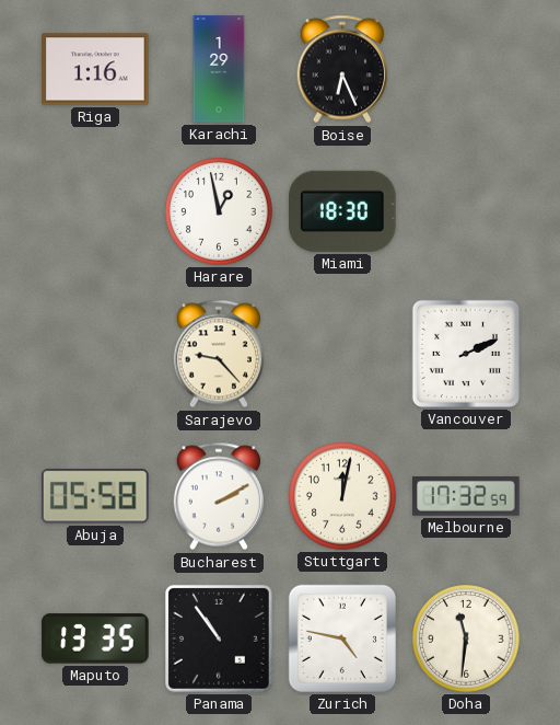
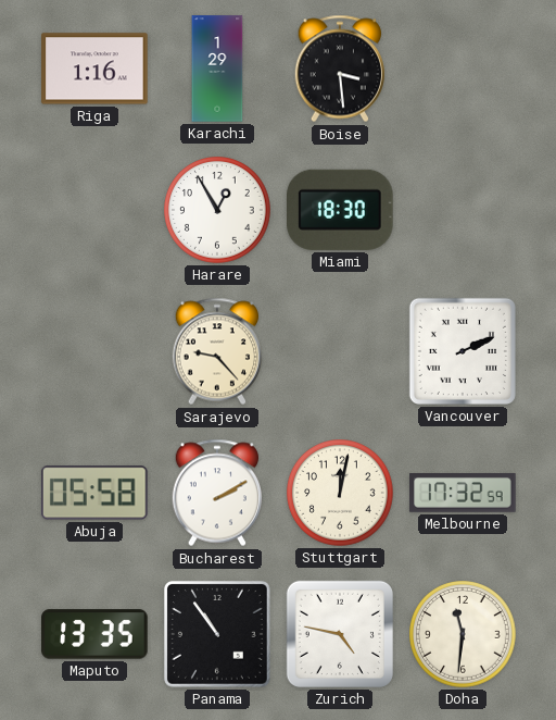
Boise: 6:26 -> 3:29 (339, 69)
Harare: 12:58 -> 12:55 (217, 210)
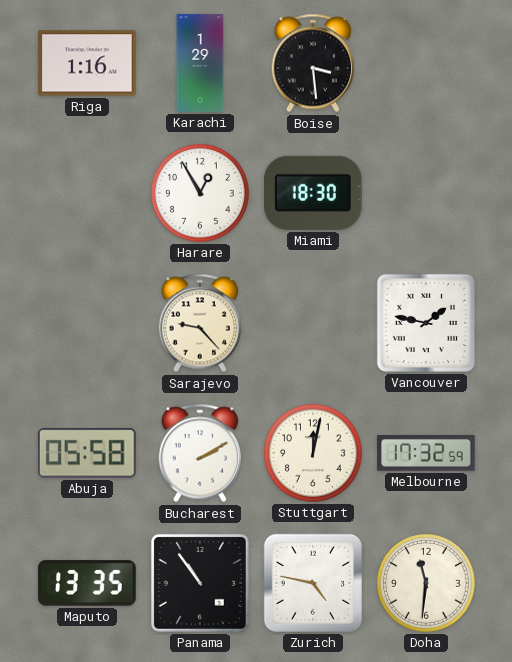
Vancouver: 2:11 -> 1:47 (426, 323)
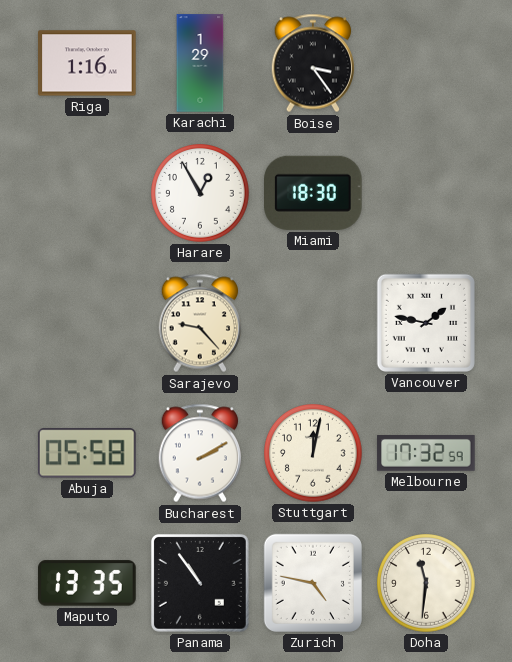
Boise: 3:29 -> 3:24 (312, 63)
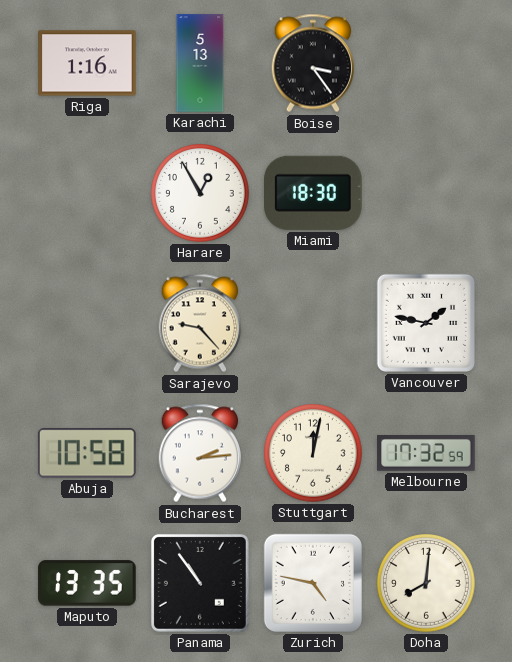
Karachi: 1:29 -> 5:13 (200, 63)
Abuja: 05:58 -> 10:58 (87, 453)
Bucharest: 2:10 -> 2:14 (199, 453)
Doha: 11:31 -> 8:01 (426, 583)
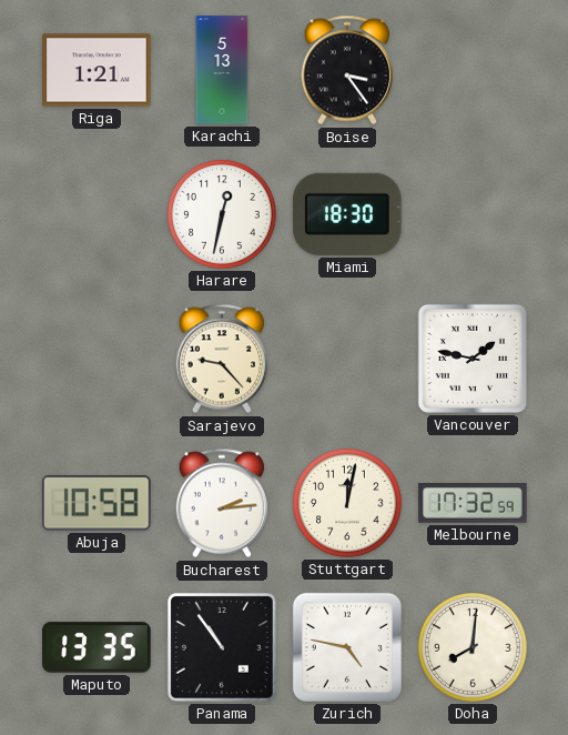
Riga: 1:16 -> 1:21 (97, 70)
Harare: 12:55 -> 12:32 (222, 214)
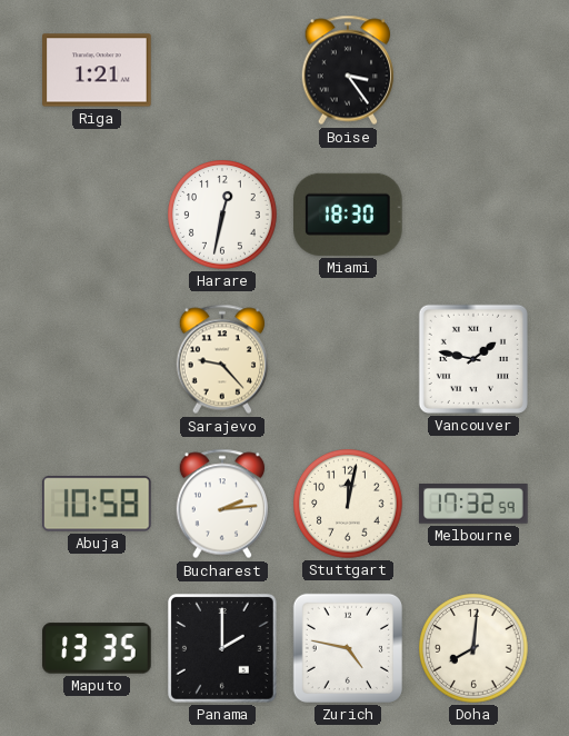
Karachi: 5:13 -> none (222, 70)
Panama: 10:54 -> 2:00 (222, 648)
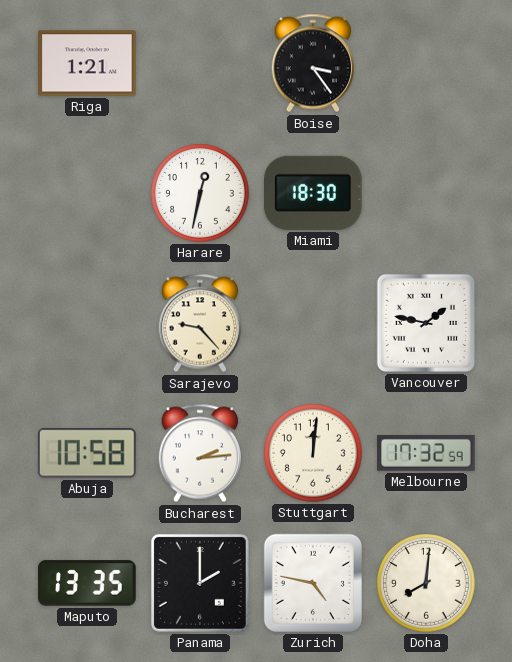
Stuttgart: 12:02 -> 12:01 (313, 453)
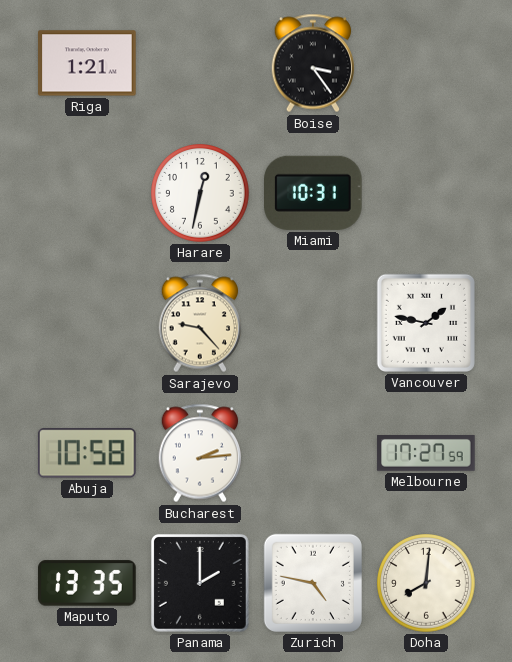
Miami: 18:30 -> 10:31 (314, 193)
Stuttgart: 12:01 -> none (313, 453)
Melbourne: 17:32 -> 17:27 (426, 454)
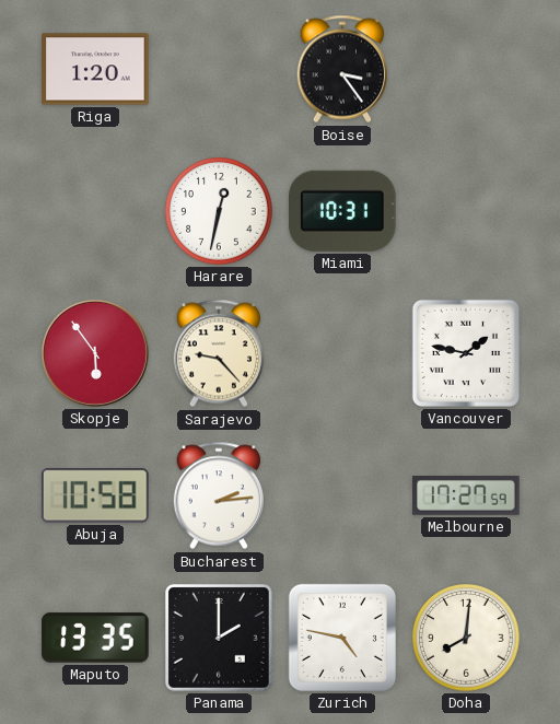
Riga: 1:21 -> 1:20 (95, 69)
Skopje: none -> 5:54 (95, 353)
